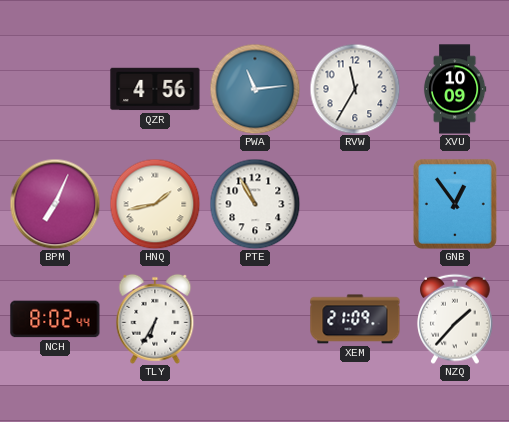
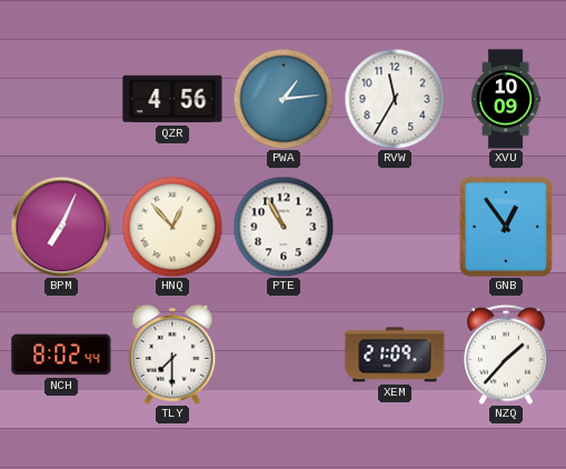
PWA: 11:14 -> 1:14 (284, 99)
HNQ: 1:43 -> 12:53 (172, 227)
TLY: 6:35 -> 7:30 (172, 355)
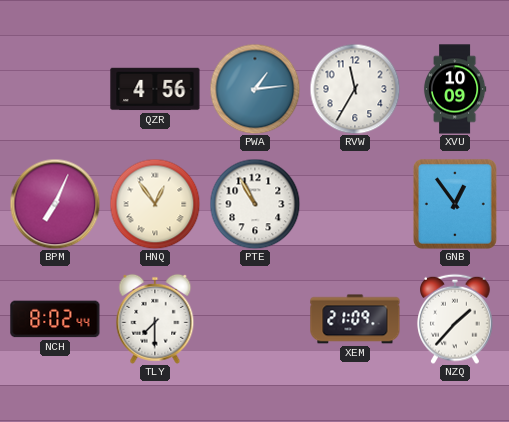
HNQ: 12:53 -> 12:54 (155, 204)
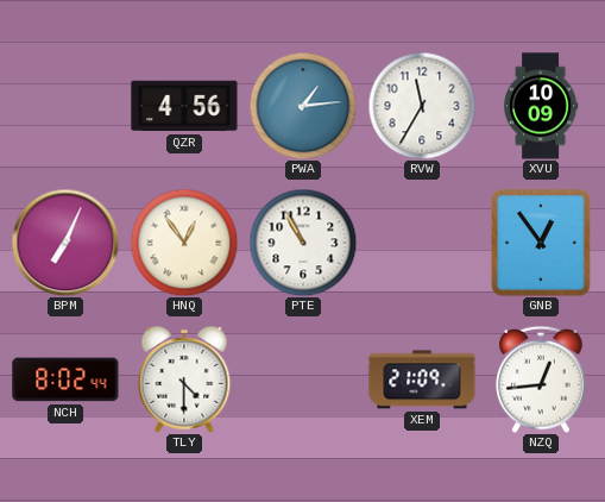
TLY: 7:30 -> 4:30 (184, 379)
NZQ: 1:37 -> 12:44 (541, 379)
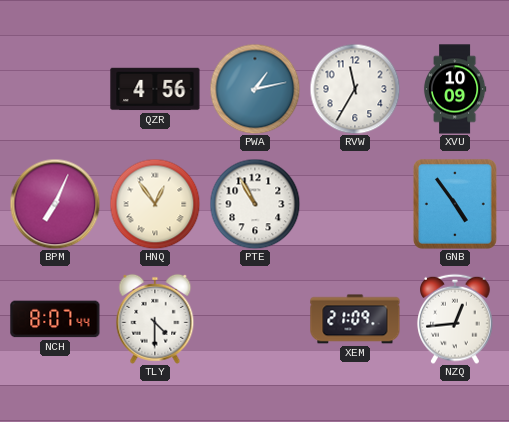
PWA: 1:14 -> 1:13 (255, 89)
GNB: 12:54 -> 4:54 (455, 204)
NCH: 8:02 -> 8:07 (55, 319)
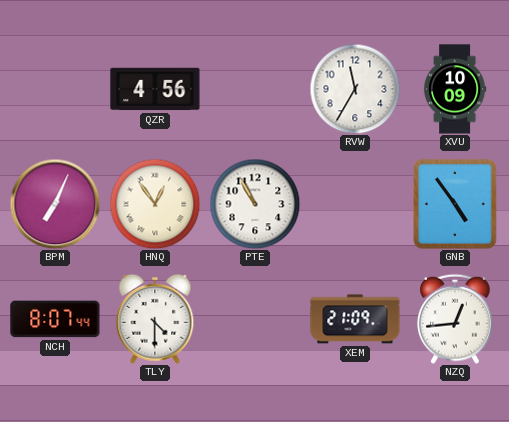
PWA: 1:13 -> none (255, 89)
